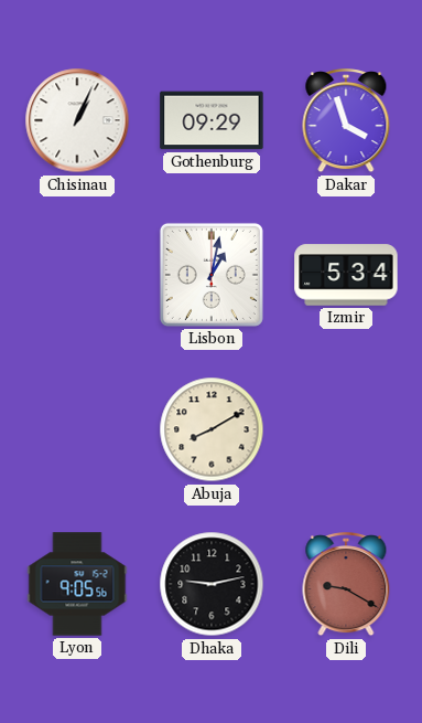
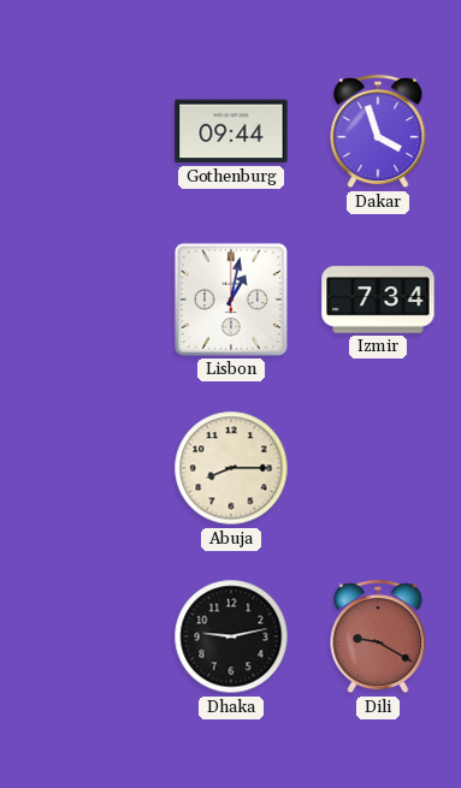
Chisinau: 1:04 -> none (77, 120)
Gothenburg: 09:29 -> 09:44 (231, 131)
Izmir: 5:34 -> 7:34 (378, 300)
Abuja: 8:10 -> 8:15 (231, 468)
Lyon: 9:05 -> none (77, 584)
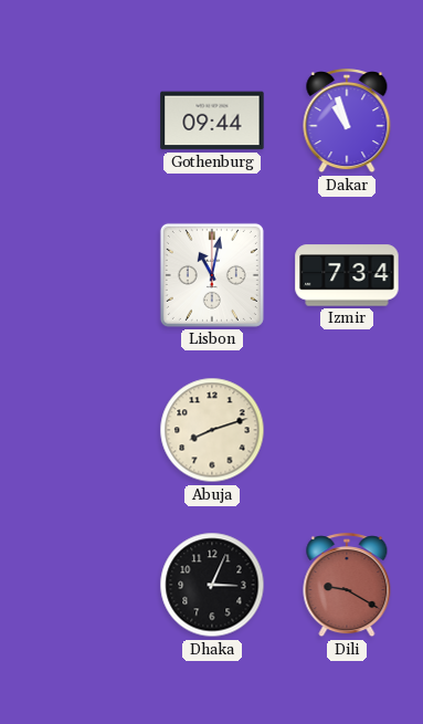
Dakar: 3:57 -> 10:57 (347, 122)
Lisbon: 1:02 -> 11:02 (212, 275)
Abuja: 8:15 -> 8:12 (212, 430)
Dhaka: 9:13 -> 3:04 (212, 585)
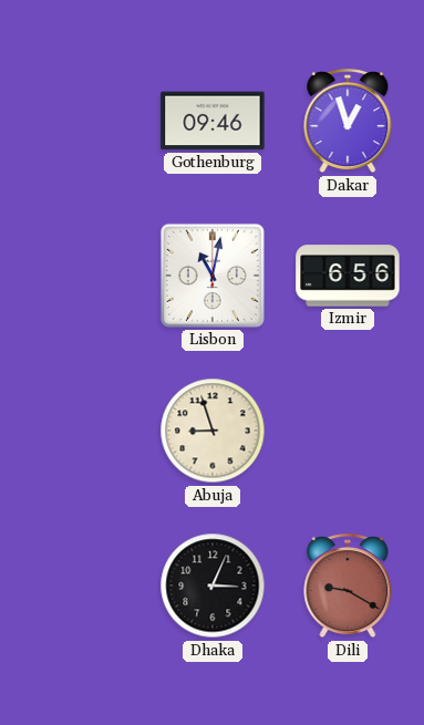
Gothenburg: 09:44 -> 09:46 (213, 121)
Dakar: 10:57 -> 12:57 (348, 122)
Izmir: 7:34 -> 6:56 (348, 276)
Abuja: 8:12 -> 8:57 (213, 431)
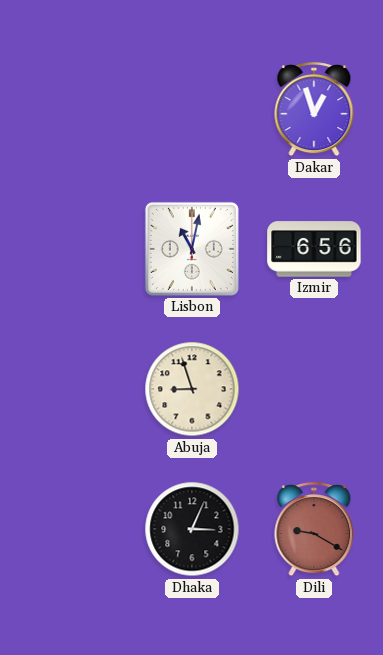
Gothenburg: 09:46 -> none (213, 121)
